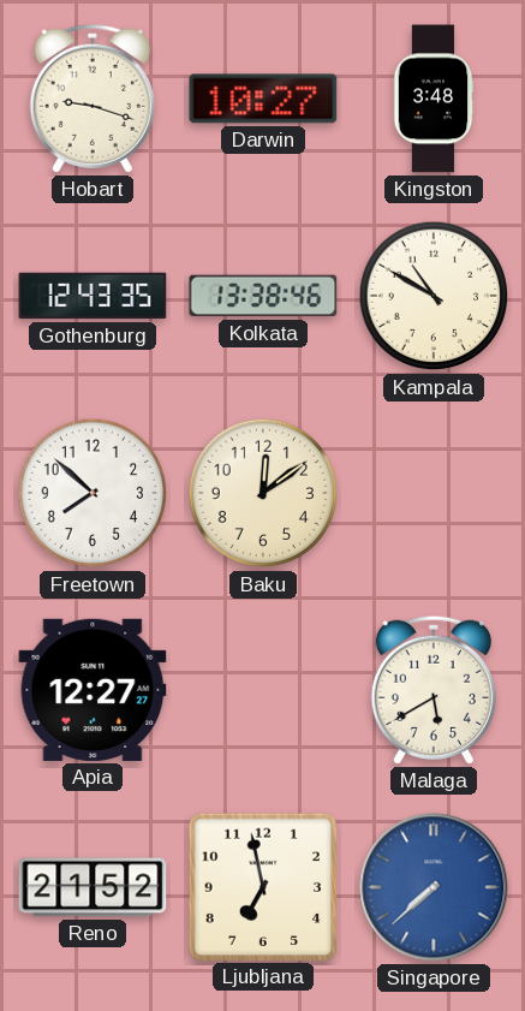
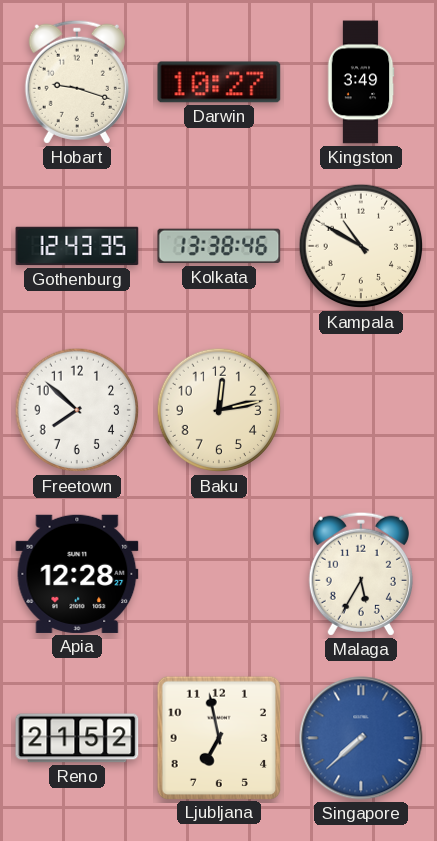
Kingston: 3:48 -> 3:49 (361, 82)
Baku: 12:09 -> 12:13 (219, 410)
Apia: 12:27 -> 12:28 (77, 574)
Malaga: 5:40 -> 5:35 (361, 574)
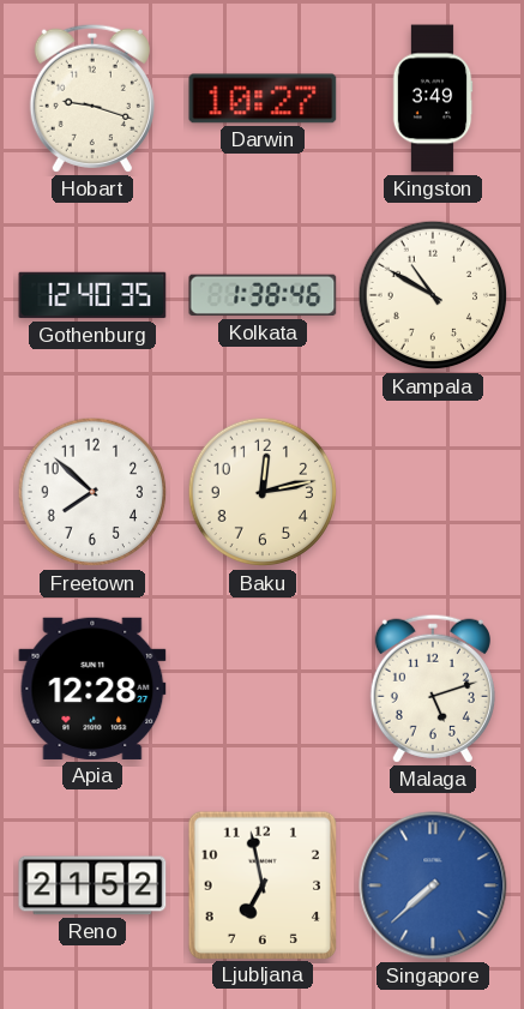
Gothenburg: 12:43 -> 12:40 (92, 295)
Kolkata: 13:38 -> 1:38 (263, 295)
Malaga: 5:35 -> 5:12 (433, 689)
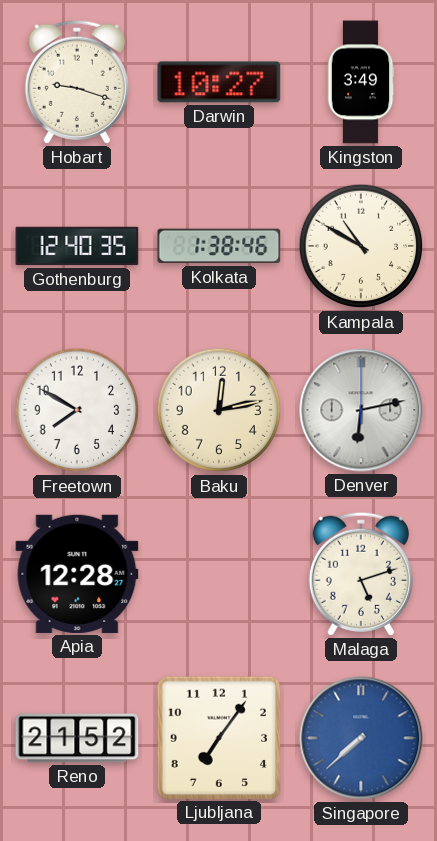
Freetown: 7:52 -> 7:50 (77, 410)
Denver: none -> 6:13 (361, 410)
Ljubljana: 6:58 -> 7:06 (218, 737)
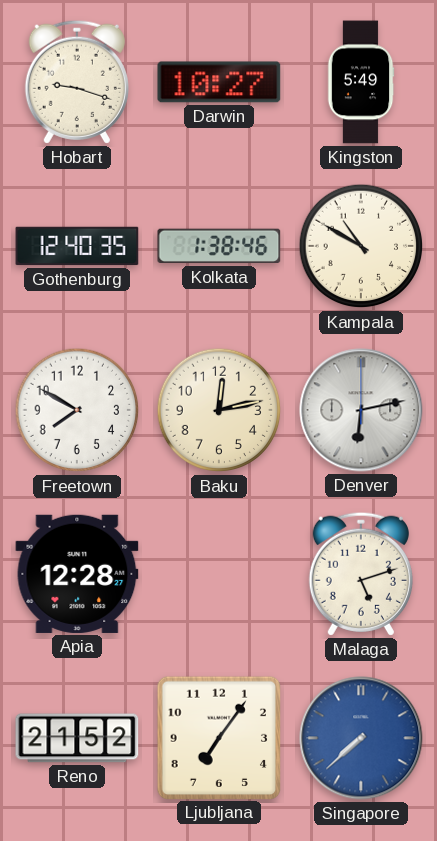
Kingston: 3:49 -> 5:49 (361, 82)
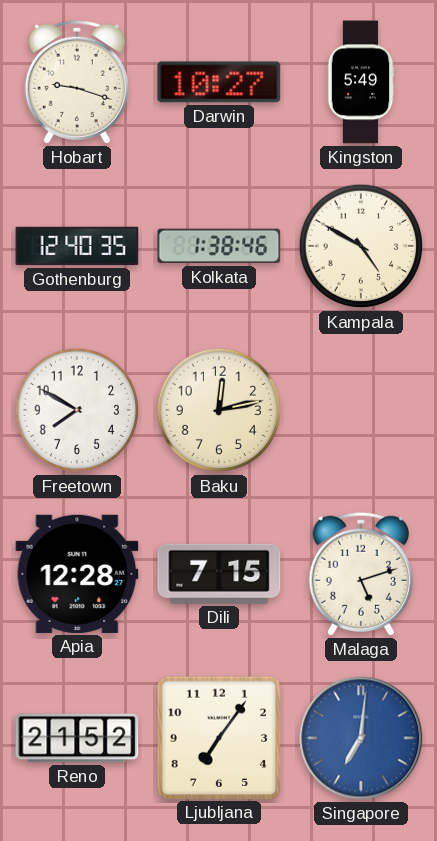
Kampala: 10:50 -> 4:50 (361, 246)
Denver: 6:13 -> none (361, 410)
Dili: none -> 7:15 (219, 574)
Singapore: 7:38 -> 7:01 (361, 738)
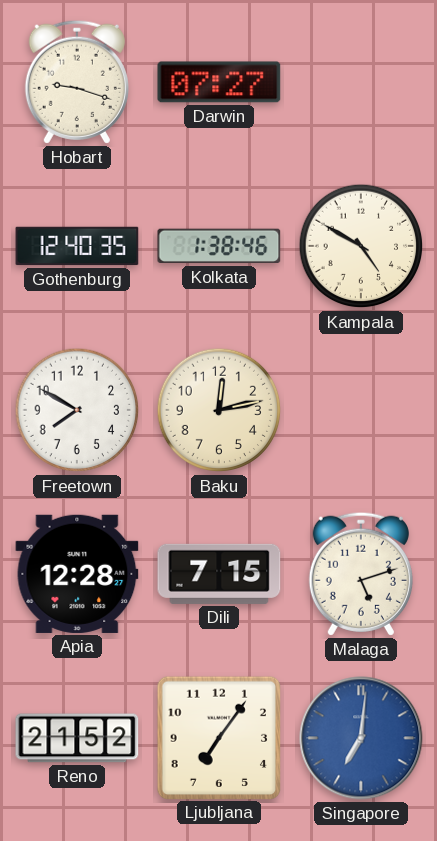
Darwin: 10:27 -> 07:27 (219, 82)
Kingston: 5:49 -> none (361, 82)
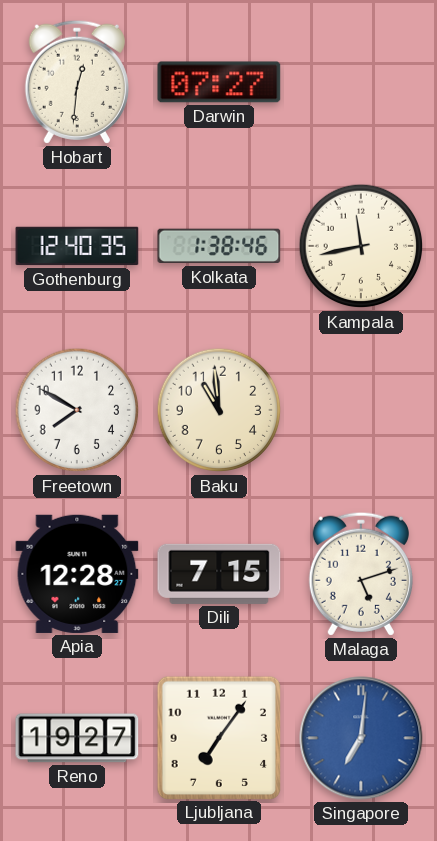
Hobart: 9:18 -> 12:31 (77, 82)
Kampala: 4:50 -> 11:43 (361, 246)
Baku: 12:13 -> 10:59 (219, 410)
Reno: 21:52 -> 19:27 (77, 738)
